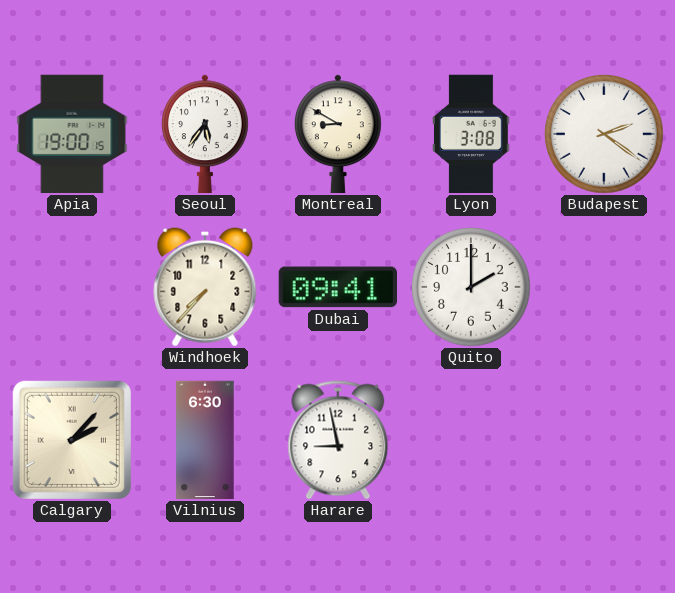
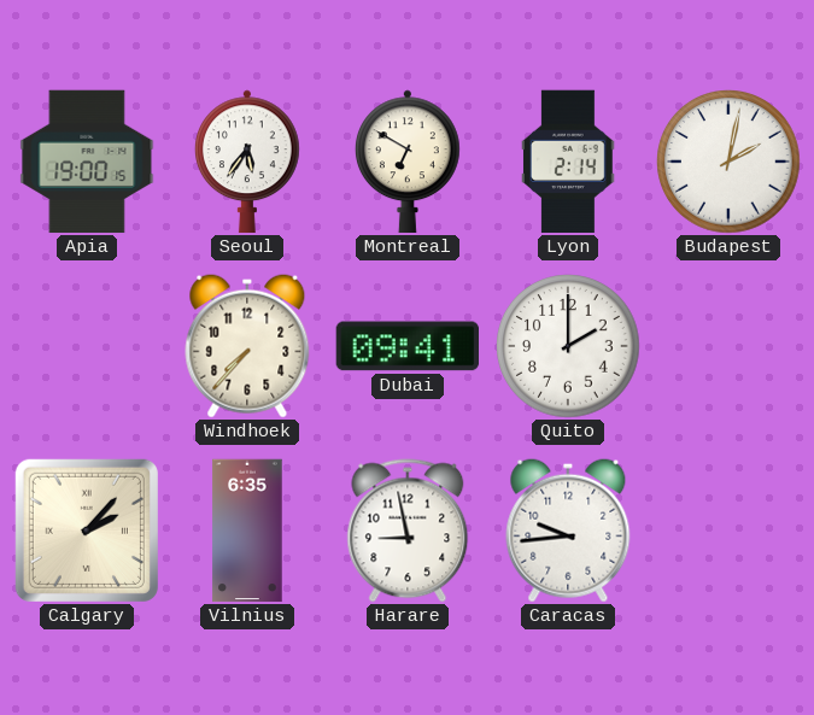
Montreal: 8:50 -> 6:50 (408, 162)
Lyon: 3:08 -> 2:14 (569, 162)
Budapest: 2:21 -> 2:02 (728, 162)
Vilnius: 6:30 -> 6:35 (247, 531)
Caracas: none -> 9:44 (568, 531)
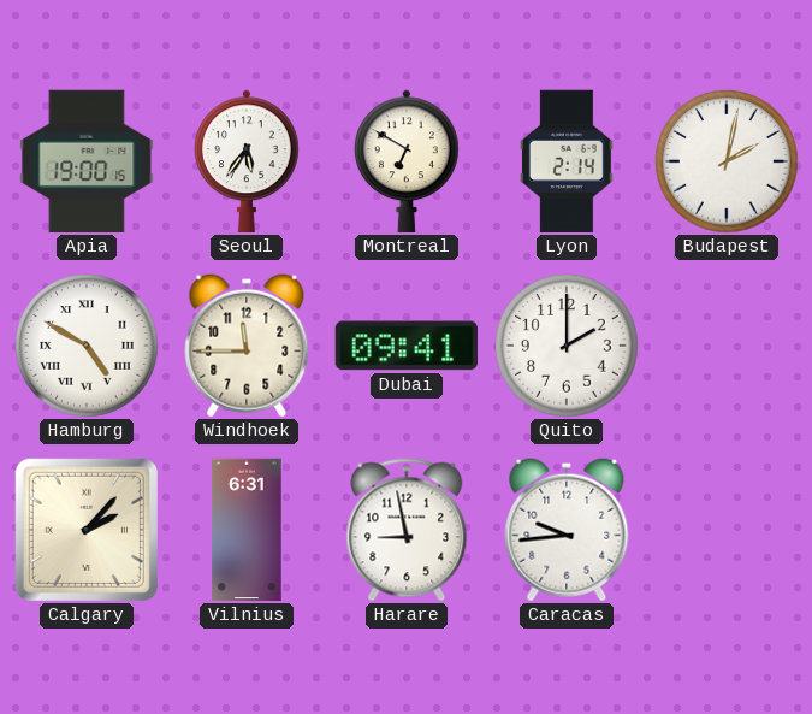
Hamburg: none -> 4:50 (87, 346)
Windhoek: 7:37 -> 11:45 (247, 346)
Vilnius: 6:35 -> 6:31 (247, 530)
